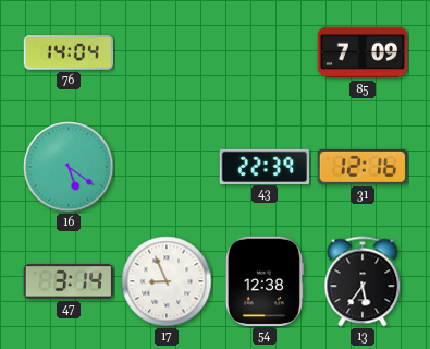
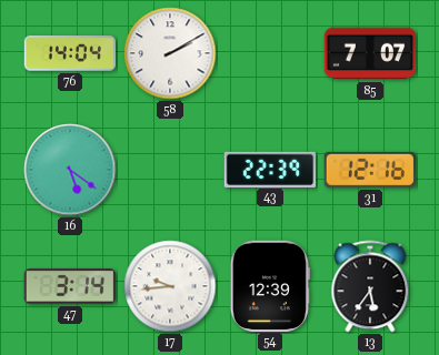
58: none -> 2:10 (170, 53)
85: 7:09 -> 7:07 (370, 53)
17: 8:56 -> 9:44 (170, 286)
54: 12:38 -> 12:39 (270, 285)
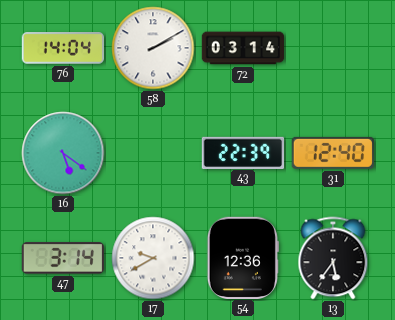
72: none -> 03:14 (243, 48)
85: 7:07 -> none (370, 53)
31: 12:16 -> 12:40 (332, 153)
17: 9:44 -> 9:40 (153, 258)
54: 12:39 -> 12:36 (243, 257)
